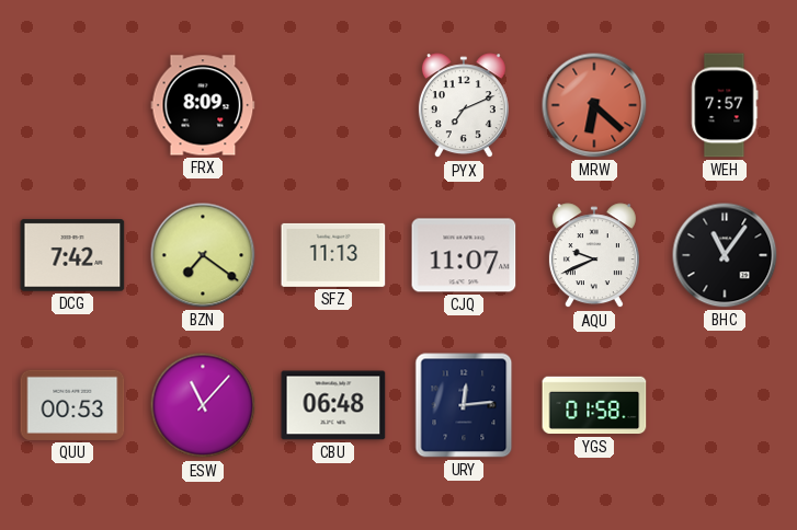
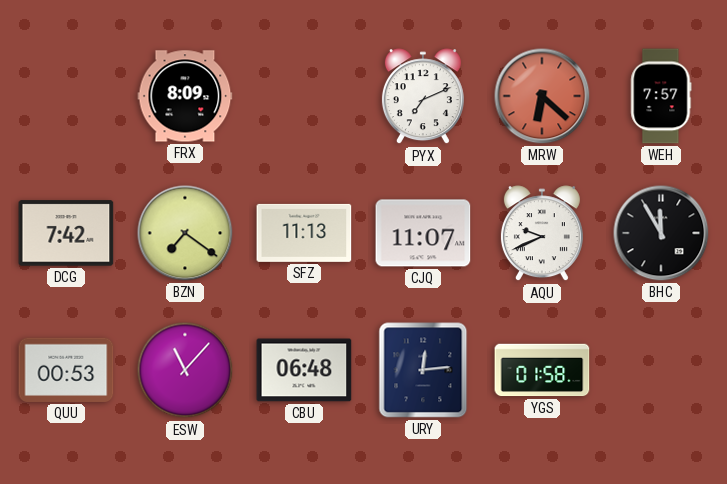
BHC: 11:06 -> 11:55 (661, 233)
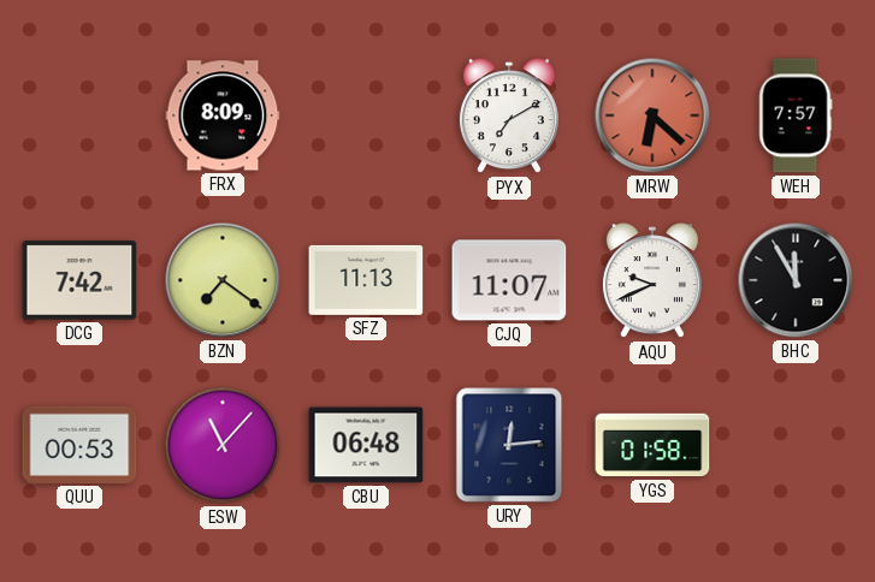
PYX: 7:11 -> 7:10 (509, 117)
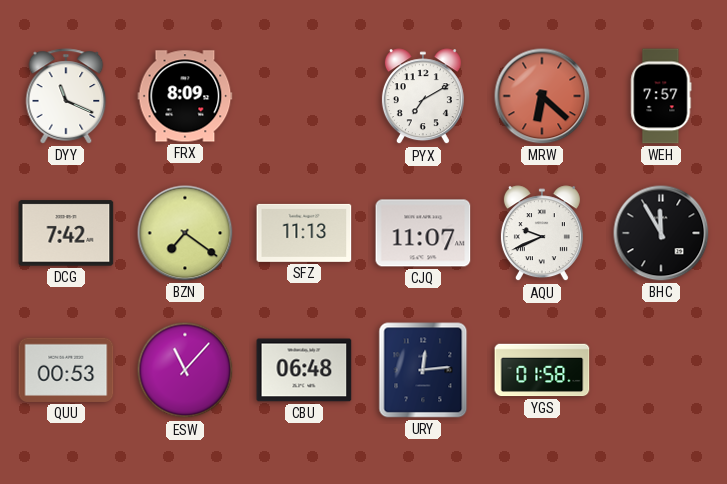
DYY: none -> 11:19 (66, 96)
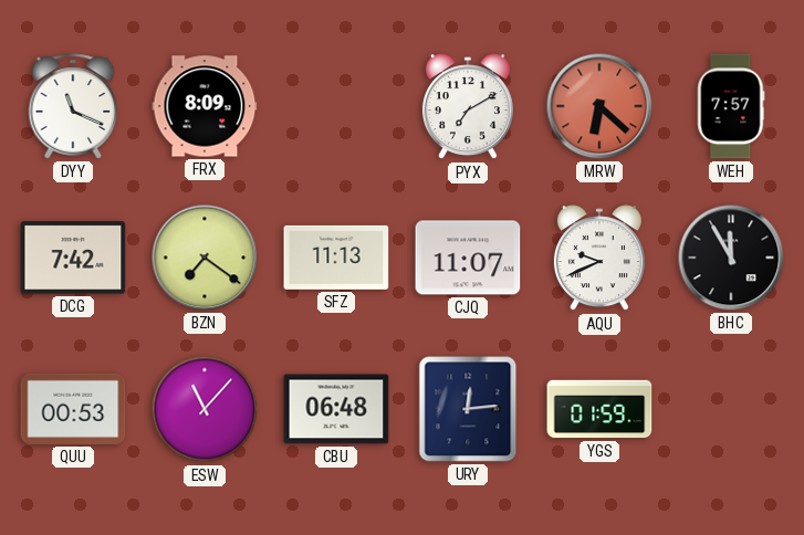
YGS: 01:58 -> 01:59 (599, 409)
